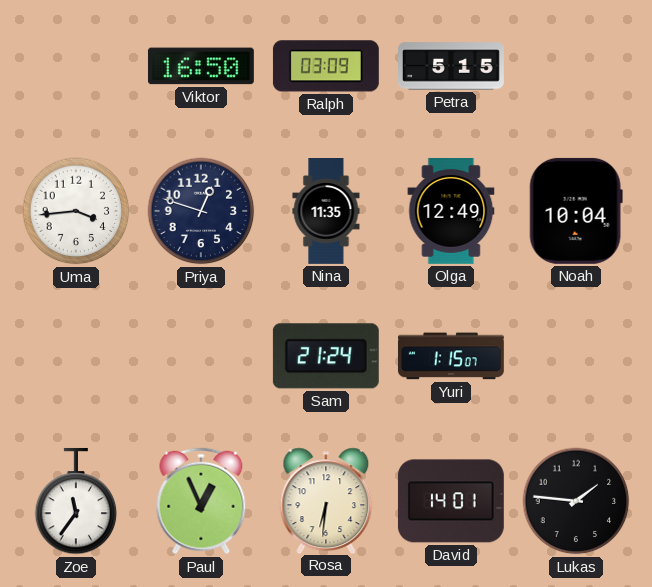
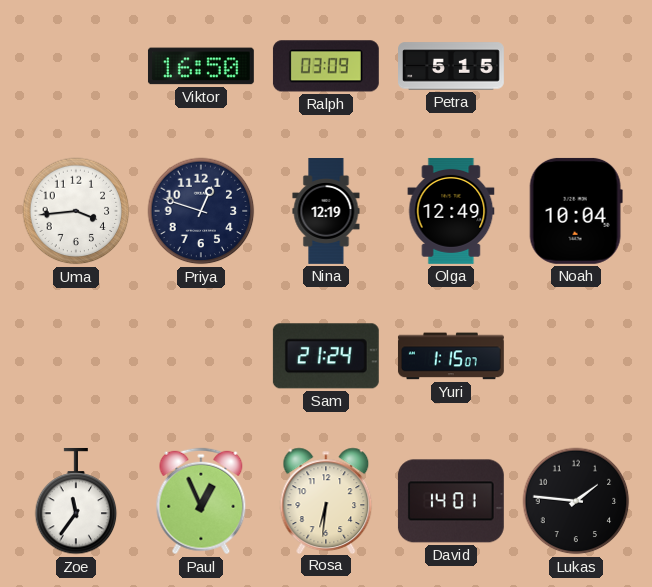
Nina: 11:35 -> 12:19 (326, 212)
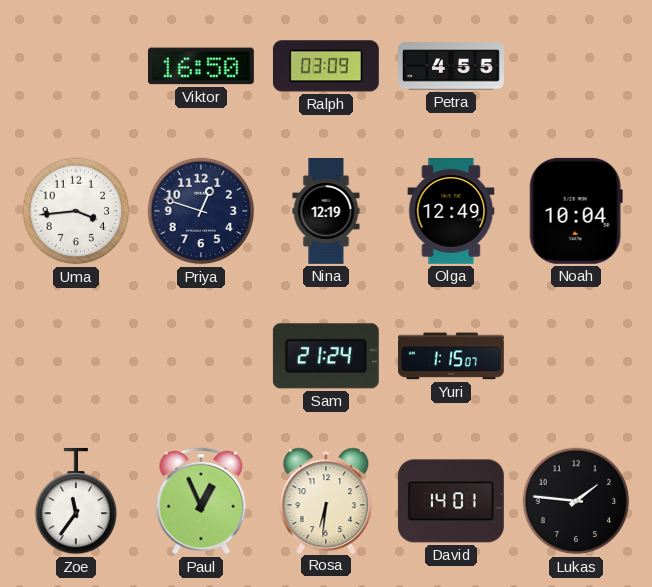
Petra: 5:15 -> 4:55 (452, 66)
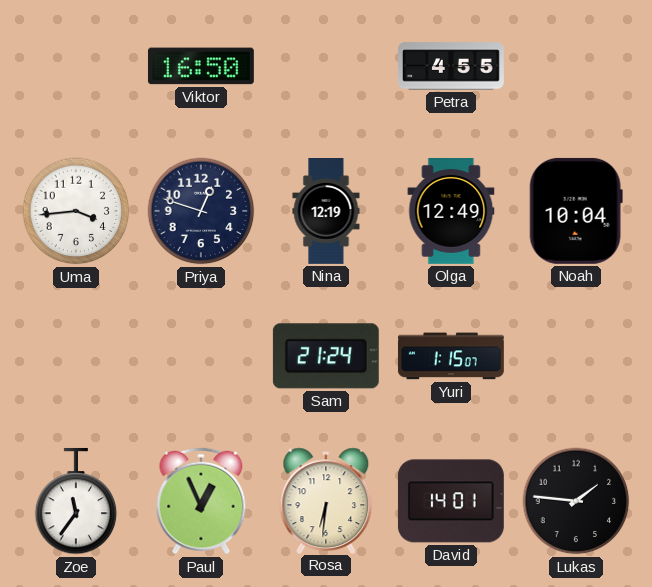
Ralph: 03:09 -> none (326, 66)
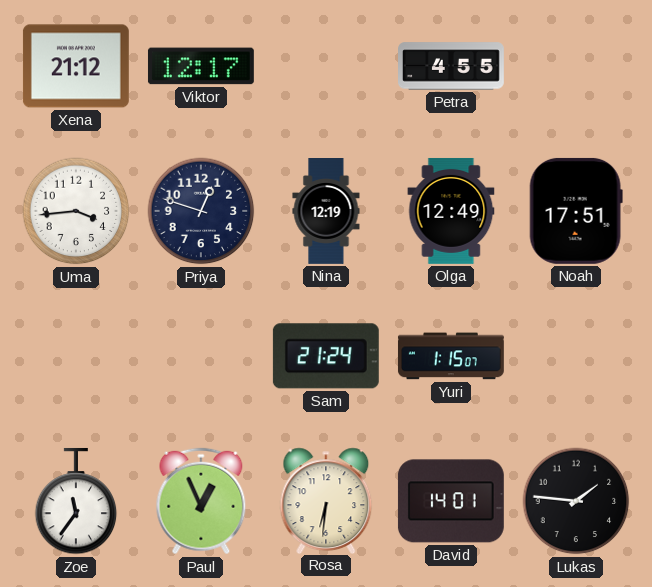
Xena: none -> 21:12 (76, 66)
Viktor: 16:50 -> 12:17 (201, 66)
Noah: 10:04 -> 17:51 (576, 211)
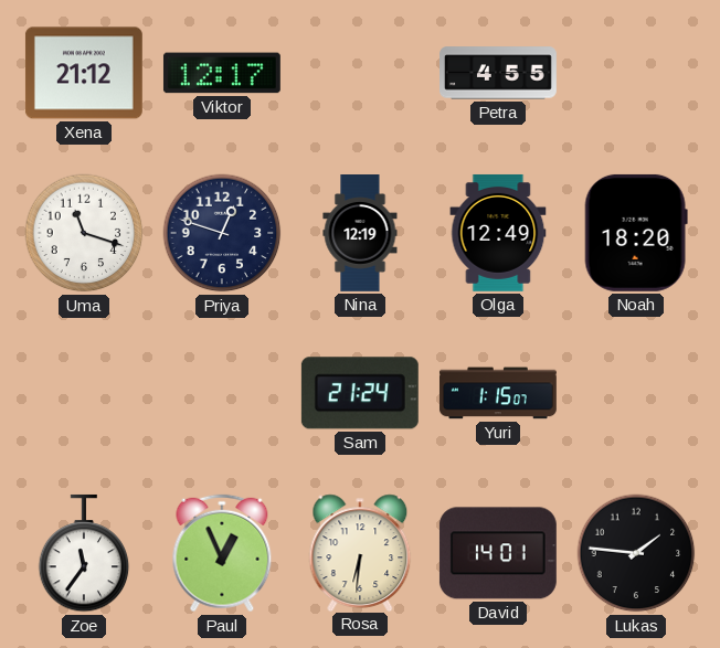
Uma: 3:44 -> 11:18 (84, 233)
Noah: 17:51 -> 18:20 (636, 233)
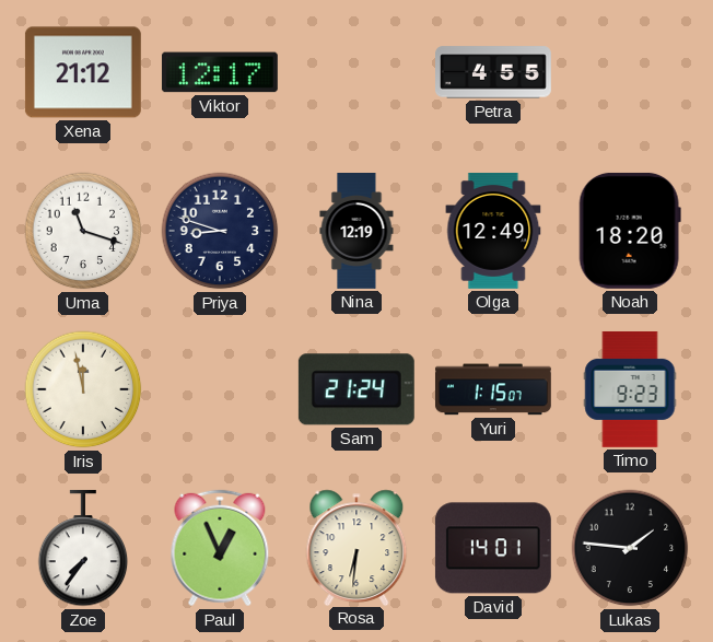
Priya: 12:48 -> 8:48 (220, 231)
Iris: none -> 11:58 (83, 389)
Timo: none -> 9:23 (630, 389)
Zoe: 11:36 -> 7:36 (83, 548)
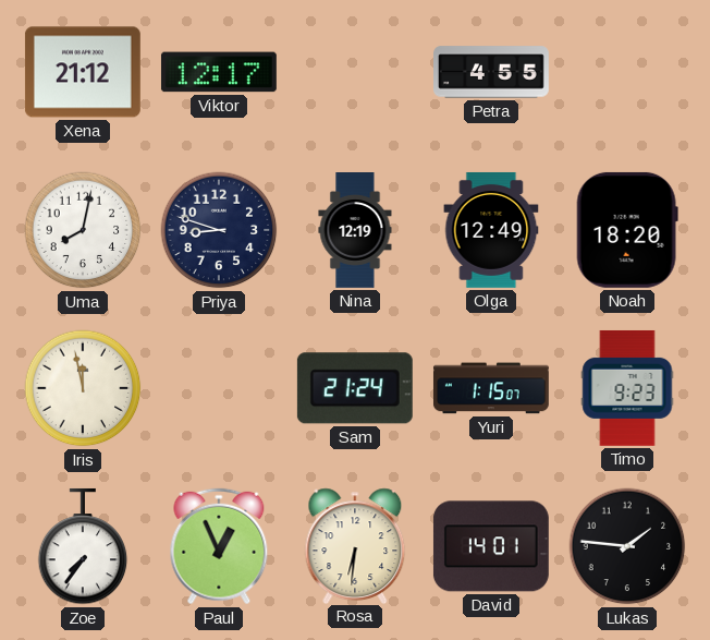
Uma: 11:18 -> 8:02 (83, 230)
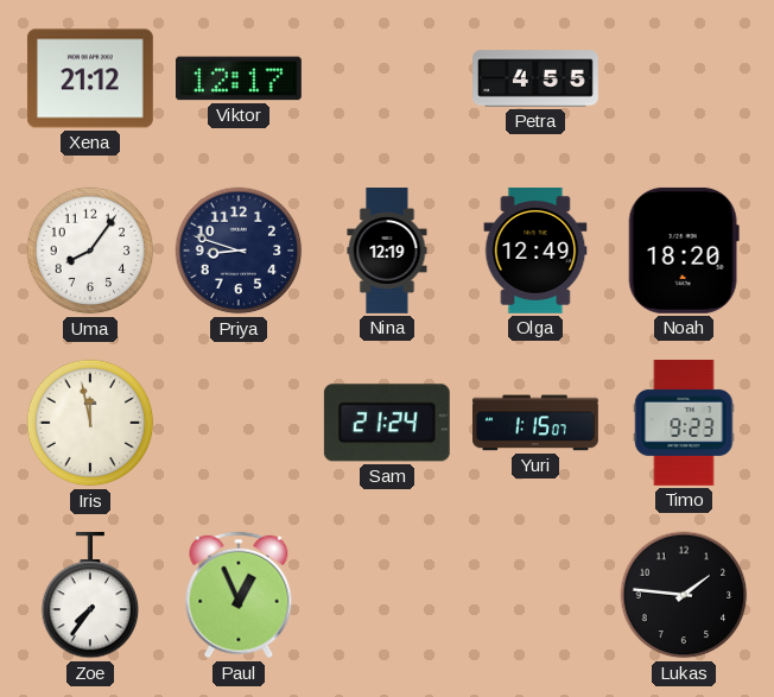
Uma: 8:02 -> 8:06 (90, 251)
Rosa: 6:31 -> none (355, 545)
David: 14:01 -> none (491, 546)
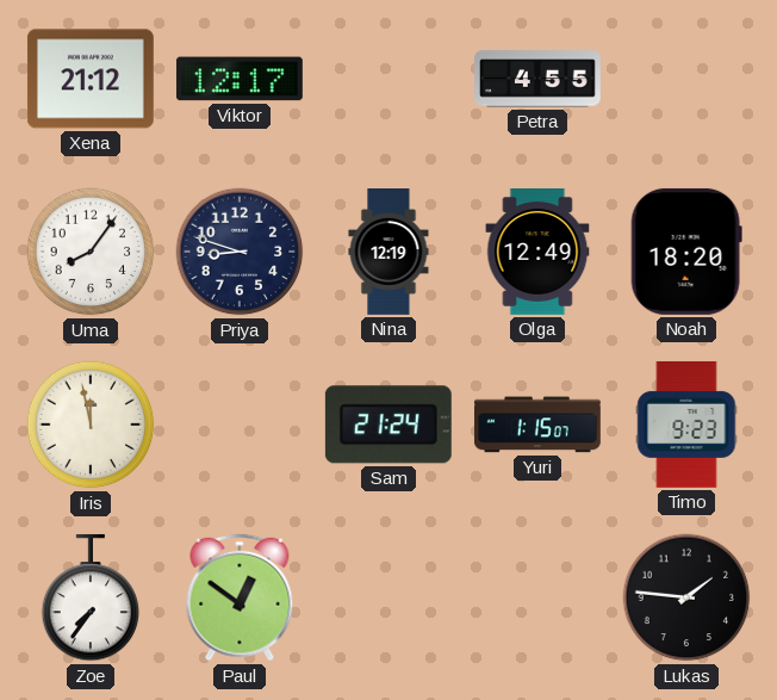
Paul: 12:56 -> 12:51 (240, 597)
